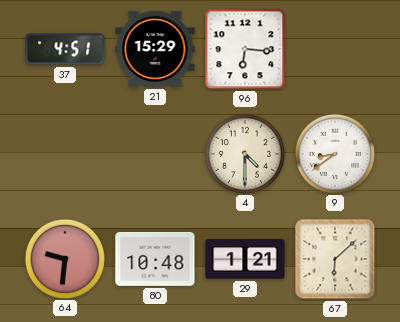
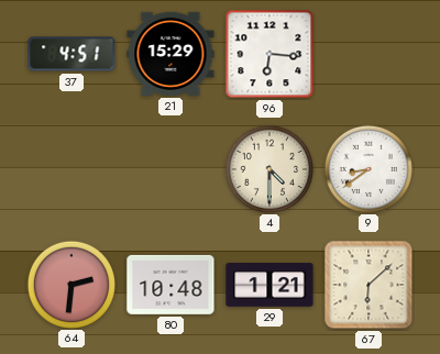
64: 9:31 -> 2:31 (70, 284)
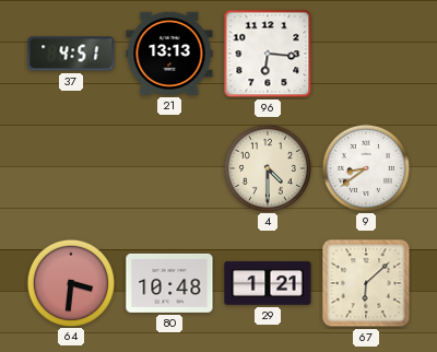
21: 15:29 -> 13:13 (169, 54)
64: 2:31 -> 3:31 (70, 282)
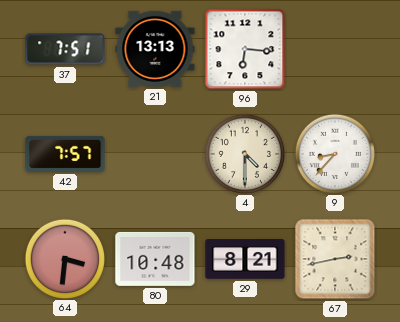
37: 4:51 -> 7:51 (65, 49)
42: none -> 7:57 (65, 154)
9: 8:39 -> 8:37 (334, 153)
29: 1:21 -> 8:21 (245, 259)
67: 6:08 -> 2:43 (335, 259)
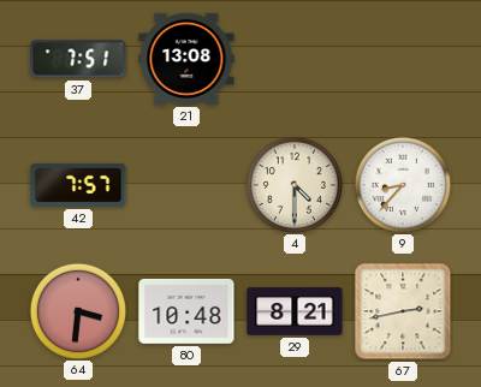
21: 13:13 -> 13:08 (186, 59)
96: 6:16 -> none (245, 49)
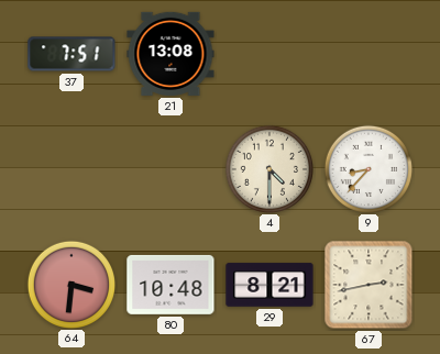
42: 7:57 -> none (78, 185)
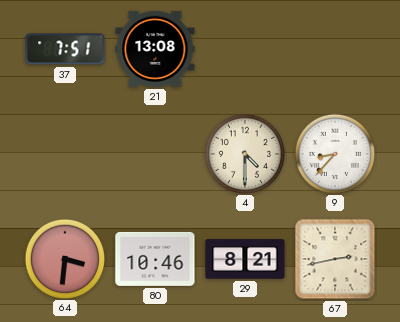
80: 10:48 -> 10:46 (155, 259)
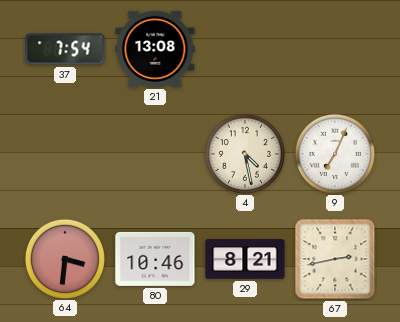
37: 7:51 -> 7:54 (65, 49)
4: 4:30 -> 4:28 (244, 153)
9: 8:37 -> 7:04 (334, 153)
